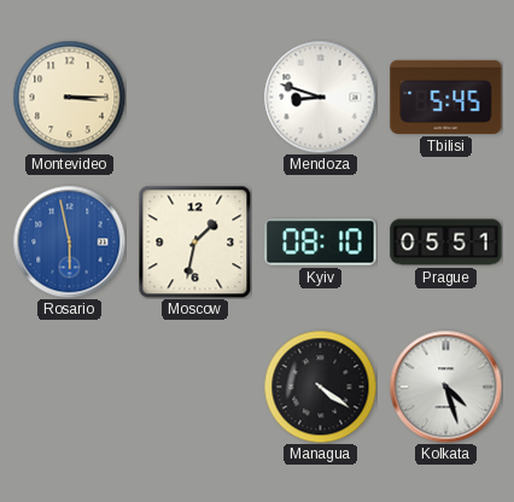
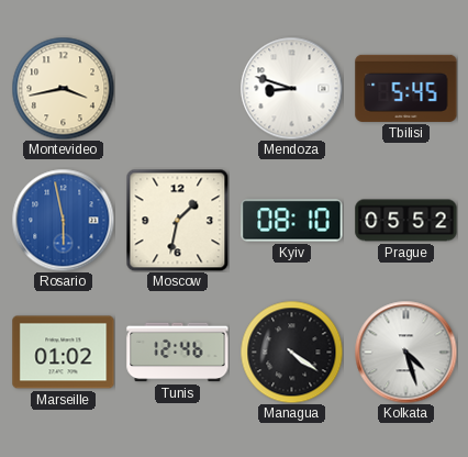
Montevideo: 3:15 -> 3:43 (63, 88)
Prague: 05:51 -> 05:52 (406, 221)
Marseille: none -> 01:02 (64, 353)
Tunis: none -> 12:46 (178, 353)
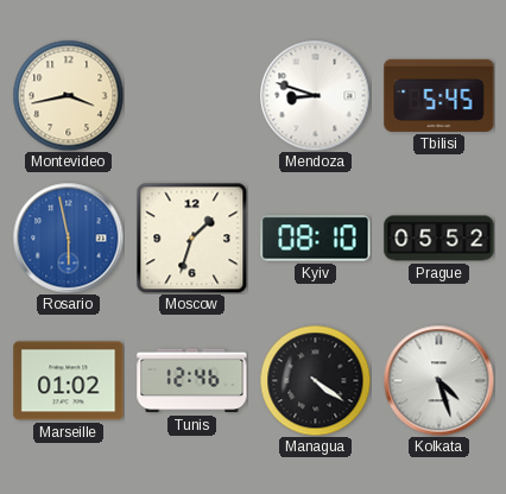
Moscow: 1:32 -> 1:33 (191, 237)
